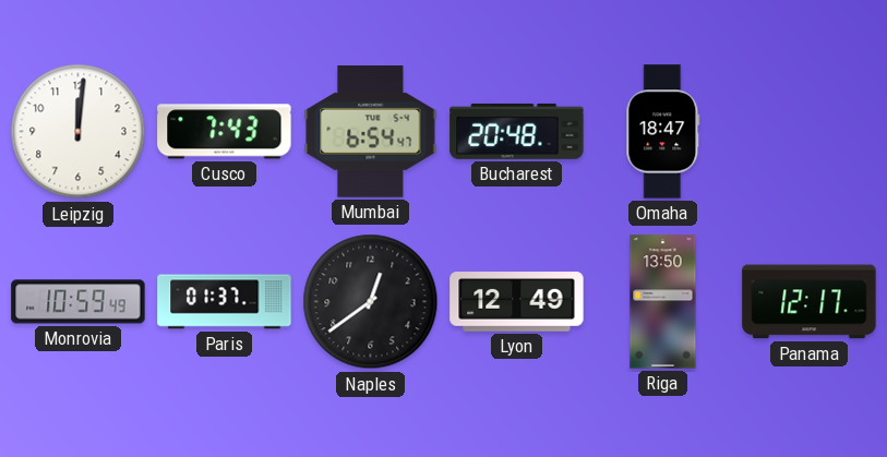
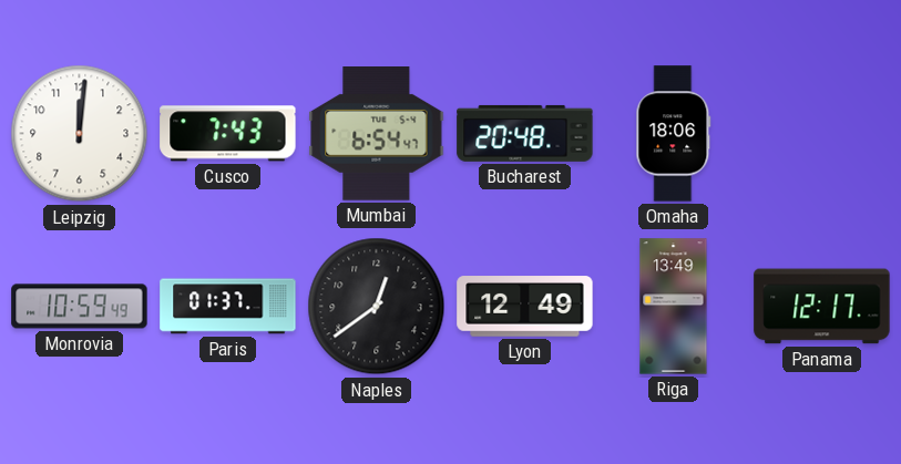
Omaha: 18:47 -> 18:06 (674, 134)
Riga: 13:50 -> 13:49 (674, 307)
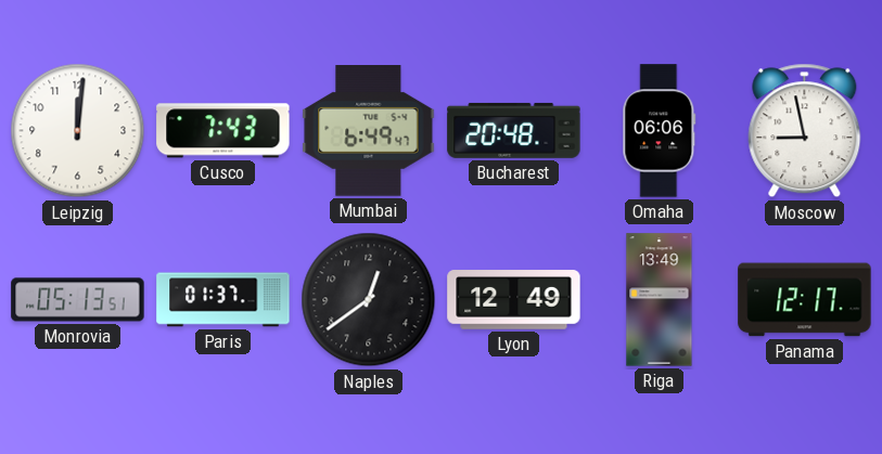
Mumbai: 6:54 -> 6:49 (369, 131)
Omaha: 18:06 -> 06:06 (660, 131)
Moscow: none -> 8:58 (805, 131)
Monrovia: 10:59 -> 05:13 (78, 300)
